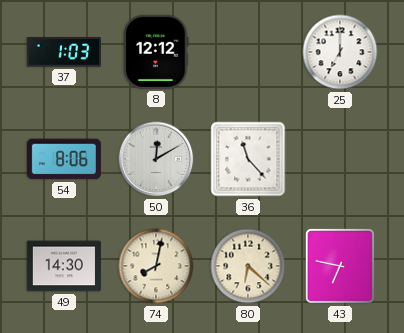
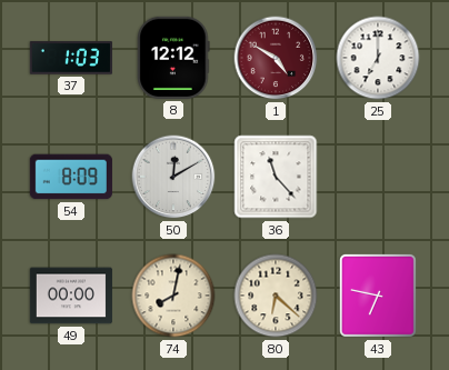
1: none -> 4:50 (276, 58)
54: 8:06 -> 8:09 (71, 177)
49: 14:30 -> 00:00 (71, 296)
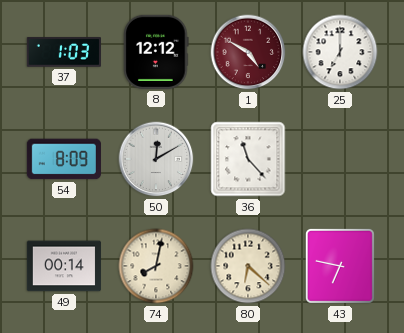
49: 00:00 -> 00:14 (64, 266)
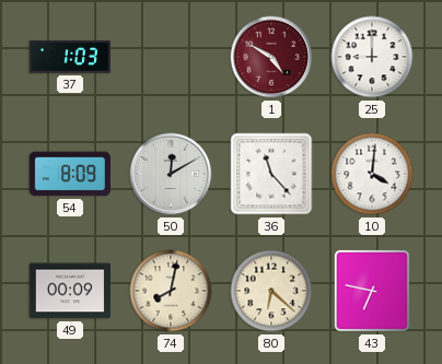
8: 12:12 -> none (156, 52)
25: 7:00 -> 9:00 (372, 57)
10: none -> 4:01 (372, 174)
49: 00:14 -> 00:09 (70, 291)
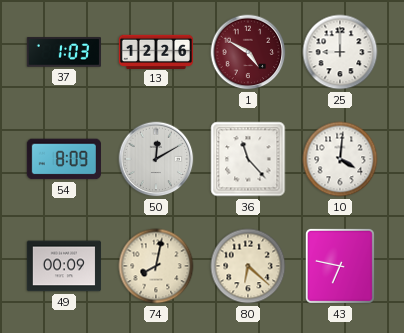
13: none -> 12:26 (155, 51)
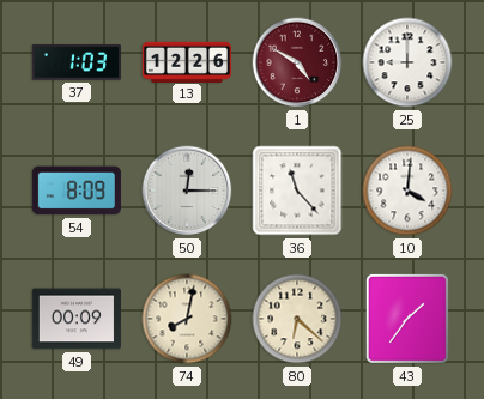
50: 12:10 -> 12:15 (187, 191)
43: 6:47 -> 1:36 (407, 319)
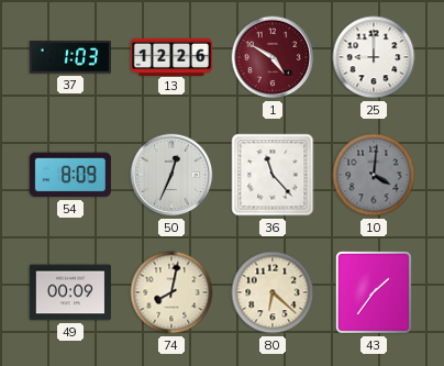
50: 12:15 -> 12:34 (171, 175)
10 dial: white -> grey (374, 175)
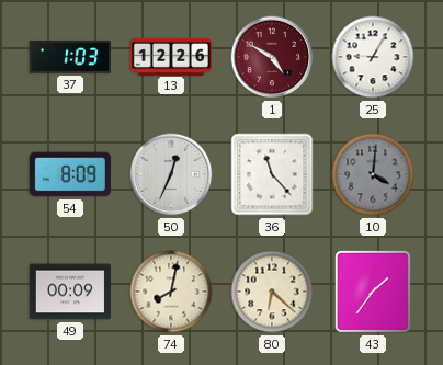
25: 9:00 -> 9:05 (373, 57)
